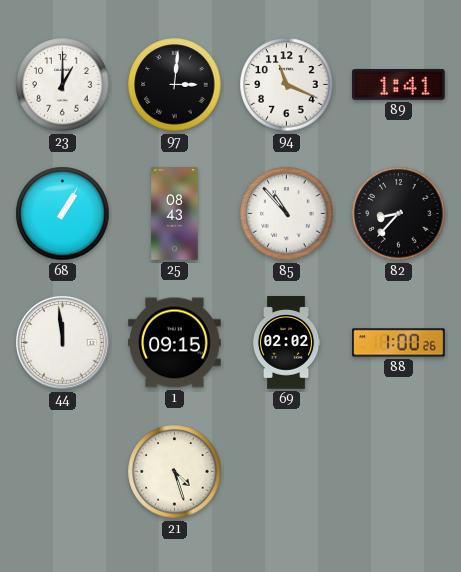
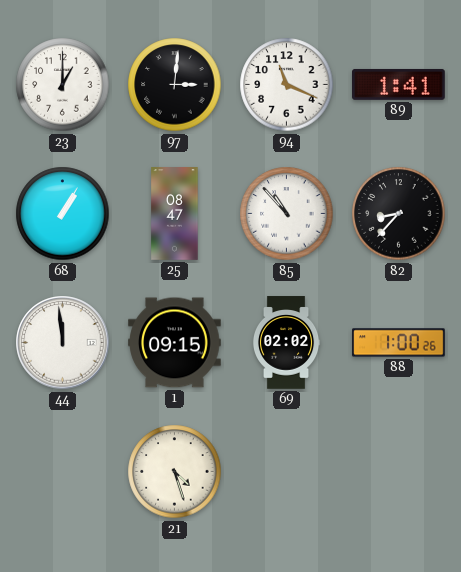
25: 08:43 -> 08:47 (175, 214)
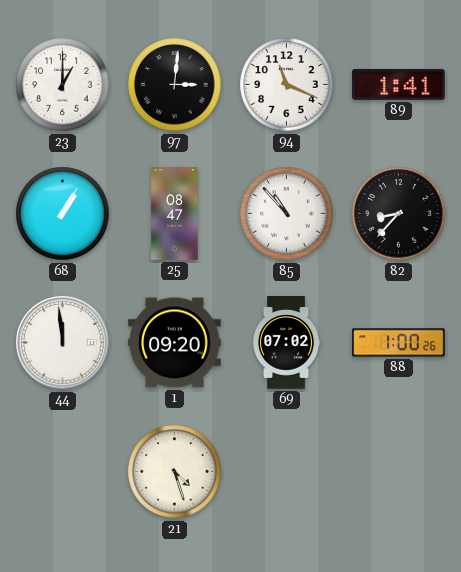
1: 09:15 -> 09:20 (175, 343)
69: 02:02 -> 07:02 (286, 343)
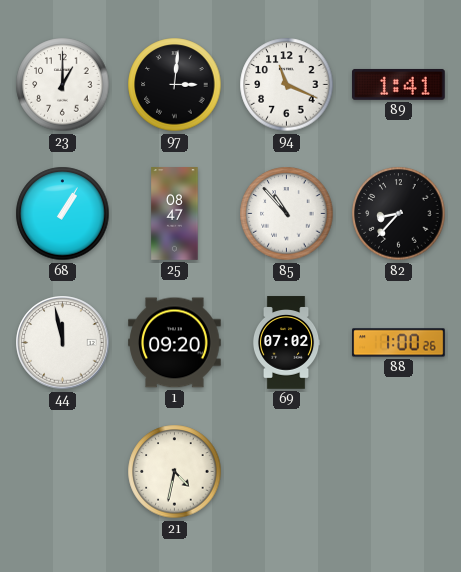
44: 11:59 -> 11:58 (63, 343)
21: 4:27 -> 4:32 (175, 472)
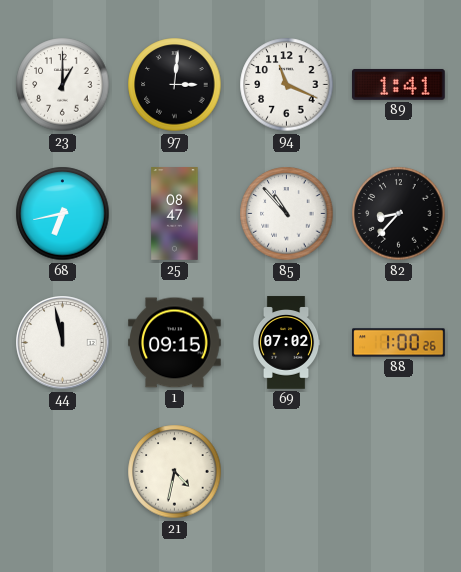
68: 1:05 -> 6:43 (63, 214)
1: 09:20 -> 09:15 (175, 343)
